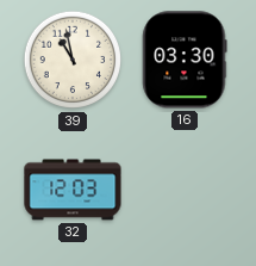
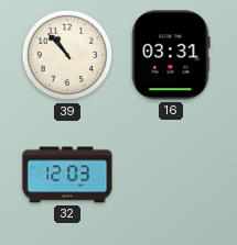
39: 10:58 -> 10:53 (67, 55)
16: 03:30 -> 03:31 (171, 55)
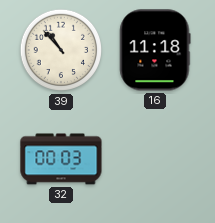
16: 03:31 -> 11:18 (155, 50)
32: 12:03 -> 00:03 (61, 159)
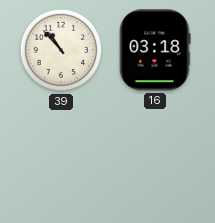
16: 11:18 -> 03:18 (155, 50)
32: 00:03 -> none (61, 159)
